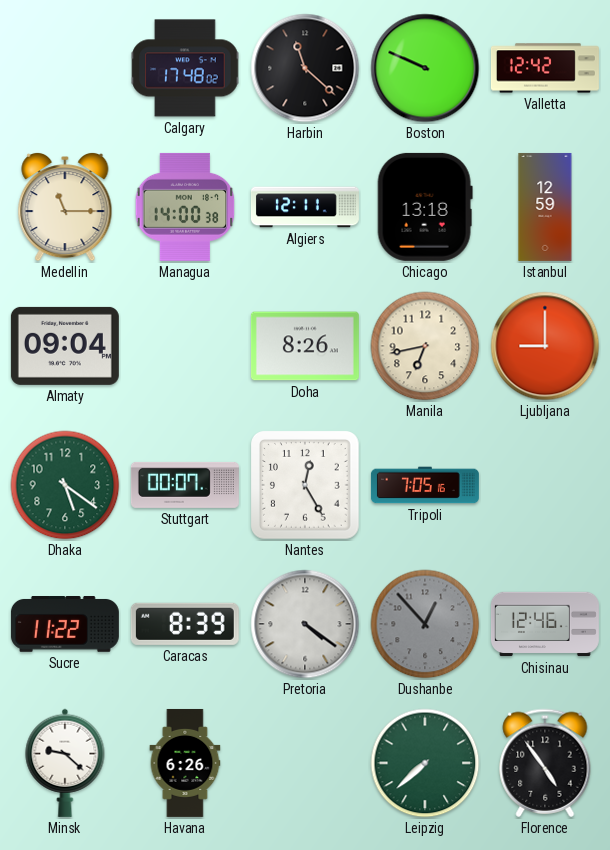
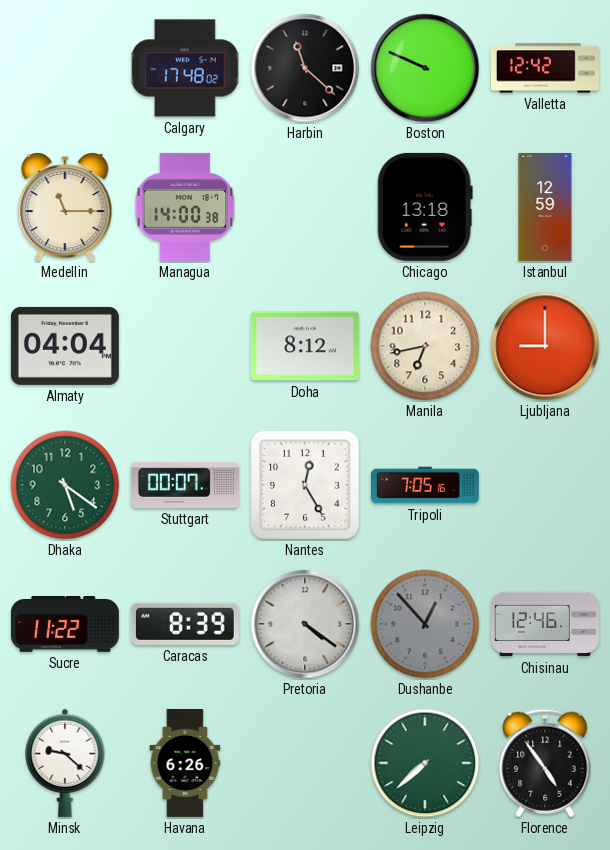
Algiers: 12:11 -> none (305, 207)
Almaty: 09:04 -> 04:04 (65, 346)
Doha: 8:26 -> 8:12 (305, 346)
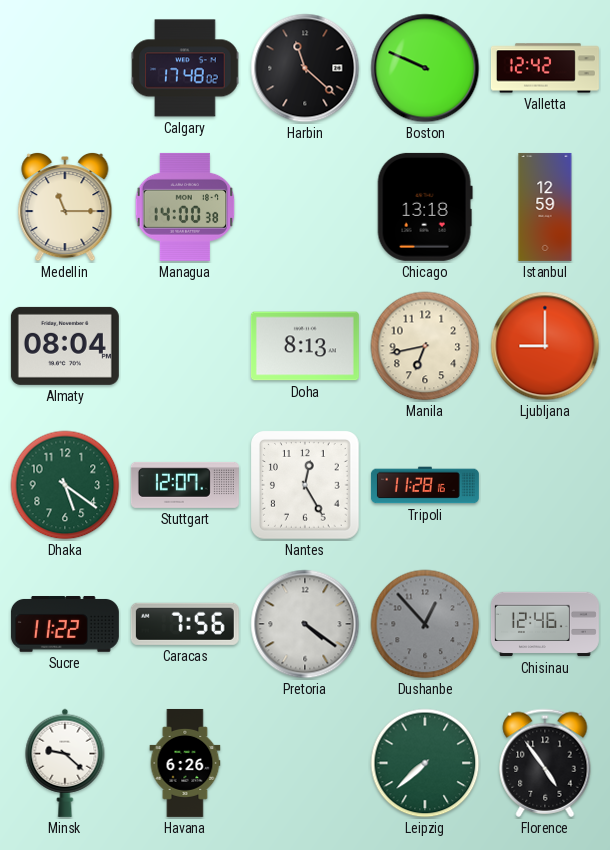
Almaty: 04:04 -> 08:04 (65, 346)
Doha: 8:12 -> 8:13 (305, 346)
Stuttgart: 00:07 -> 12:07 (185, 485)
Tripoli: 7:05 -> 11:28 (425, 485)
Caracas: 8:39 -> 7:56 (185, 624)
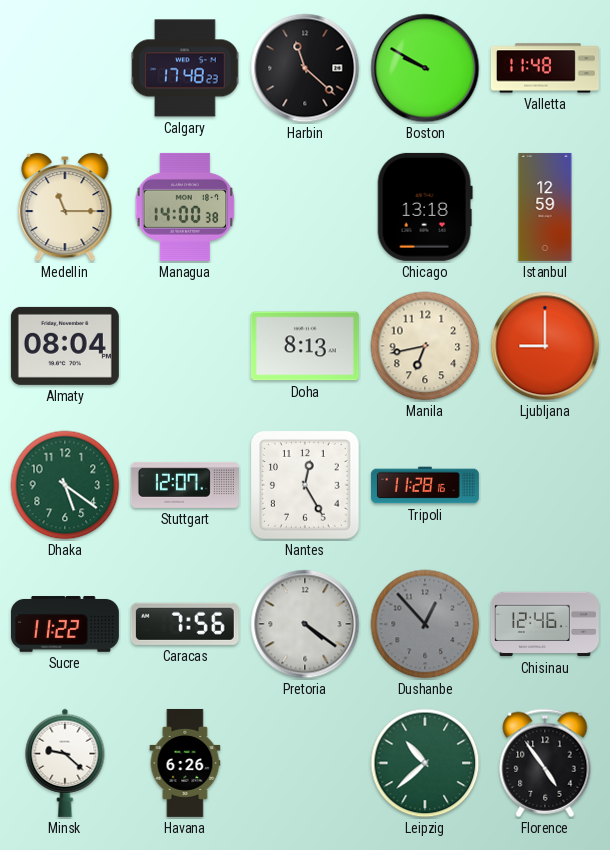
Calgary: 17:48:02 -> 17:48:23 (185, 68)
Boston: 9:49 -> 9:50 (425, 68)
Valletta: 12:42 -> 11:48 (545, 68)
Leipzig: 7:38 -> 10:38 (425, 763)
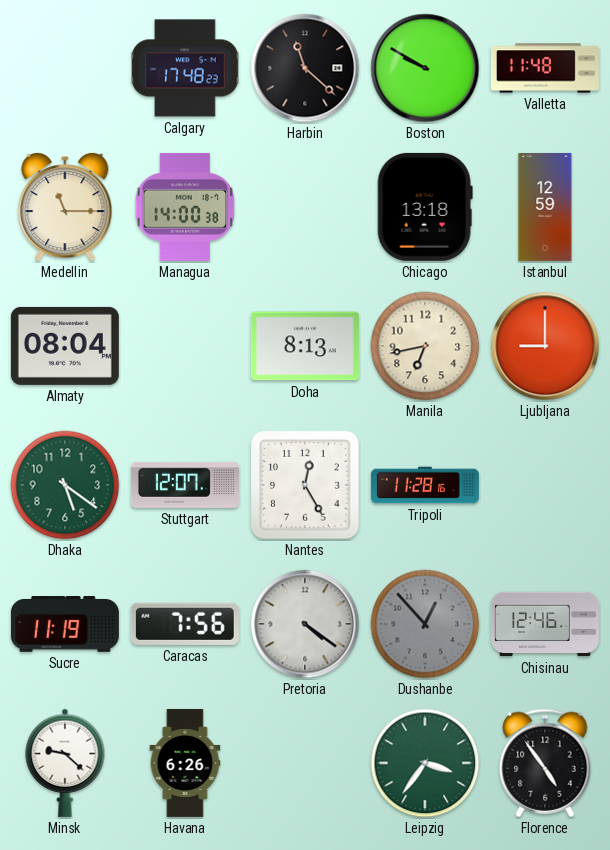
Sucre: 11:22 -> 11:19 (65, 625)
Leipzig: 10:38 -> 3:36 (425, 763)
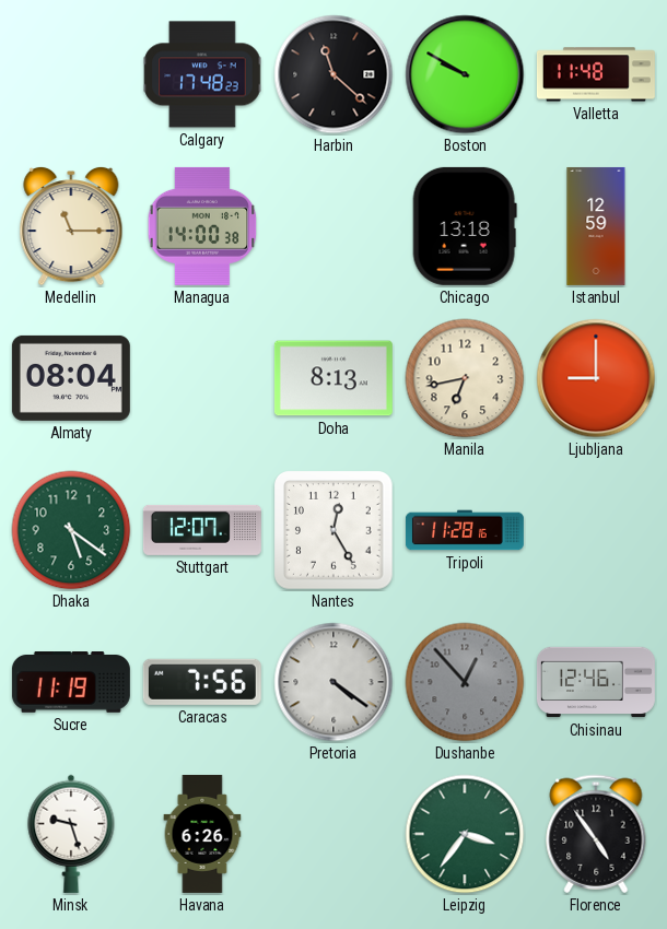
Minsk: 9:22 -> 9:27 (71, 834)
